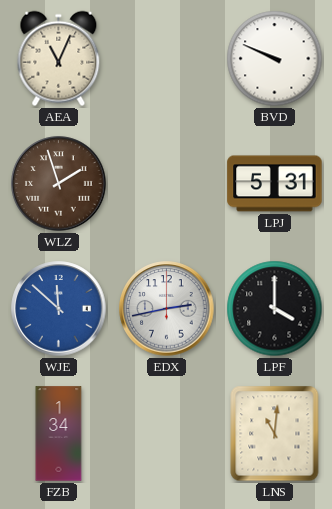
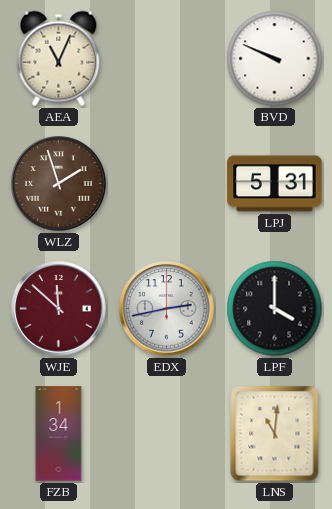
WJE dial: blue -> burgundy (59, 309)
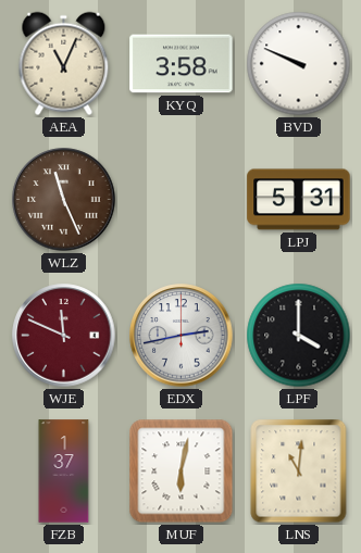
KYQ: none -> 3:58 (182, 64)
WLZ: 1:57 -> 11:26 (64, 200)
WJE: 11:52 -> 11:49 (64, 336)
FZB: 1:34 -> 1:37 (64, 472)
MUF: none -> 6:02 (182, 472)
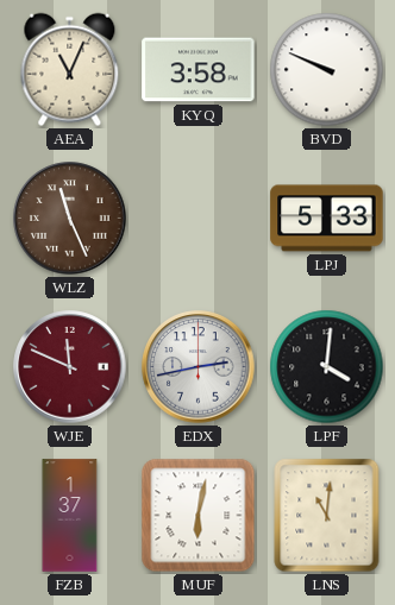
LPJ: 5:31 -> 5:33 (327, 219)
LPF: 4:00 -> 4:01 (327, 367)
